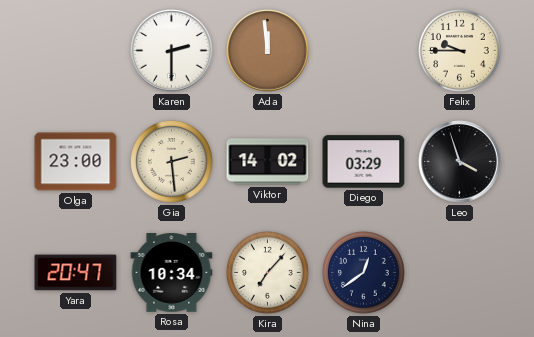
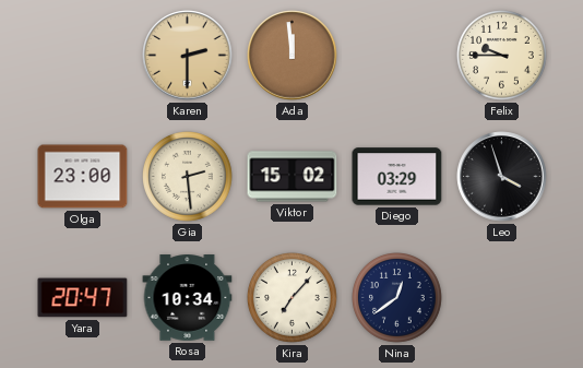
Karen dial: white -> champagne (188, 56)
Viktor: 14:02 -> 15:02 (293, 177)
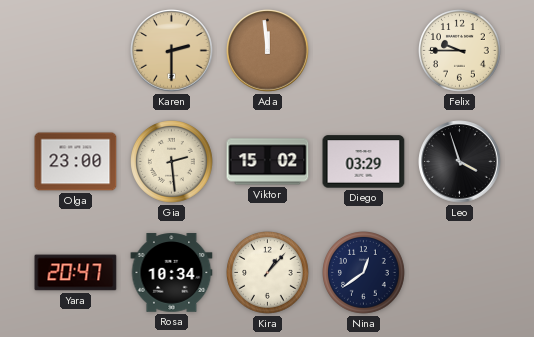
Kira: 7:07 -> 1:07 (268, 273)
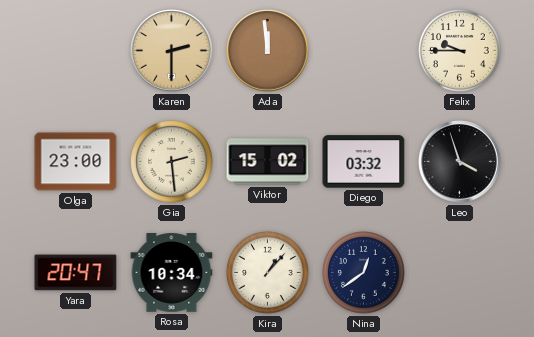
Diego: 03:29 -> 03:32 (364, 162)
